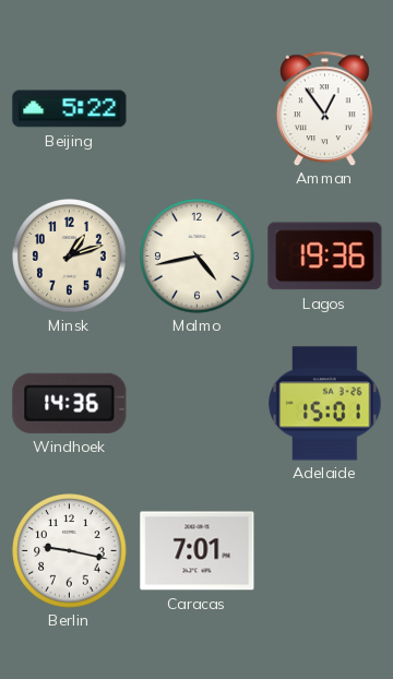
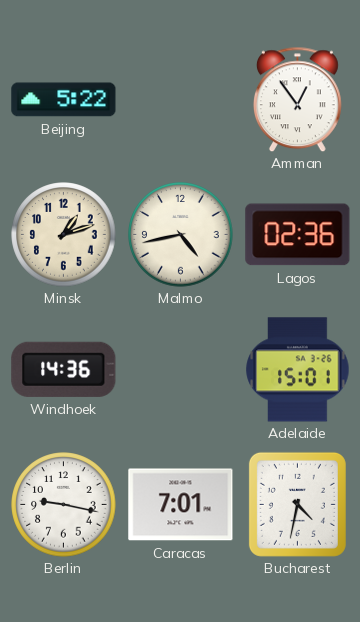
Lagos: 19:36 -> 02:36 (298, 235)
Bucharest: none -> 4:32 (297, 504)
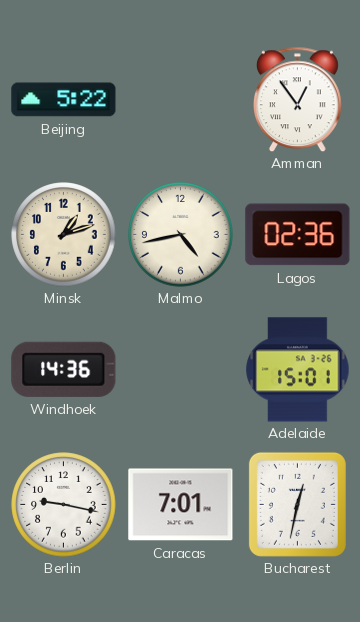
Bucharest: 4:32 -> 12:32 (297, 504)
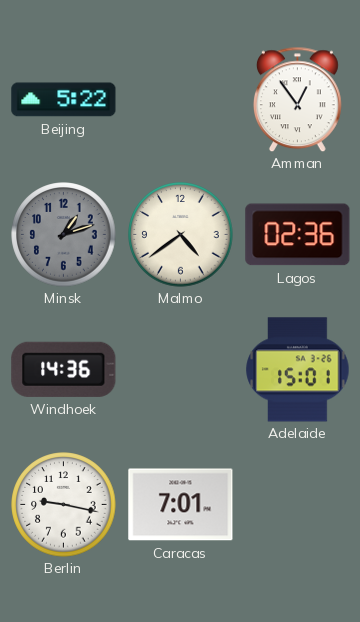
Minsk dial: cream -> grey (64, 235)
Malmo: 4:43 -> 4:39 (181, 235)
Bucharest: 12:32 -> none (297, 504)
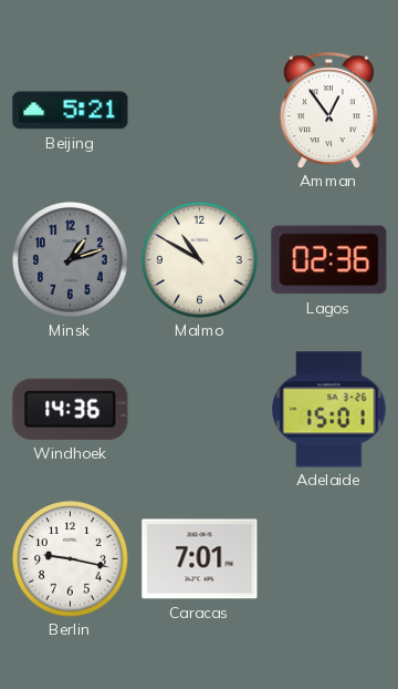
Beijing: 5:22 -> 5:21 (71, 111)
Malmo: 4:39 -> 10:50 (200, 260)
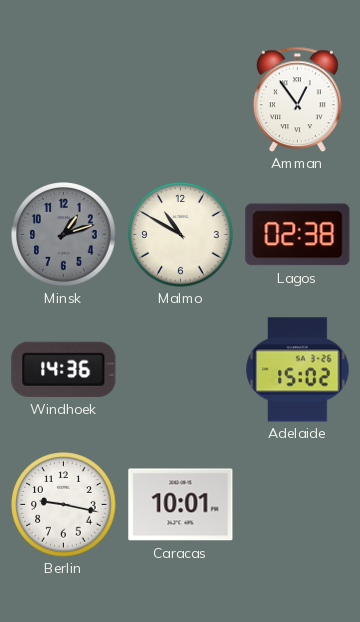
Beijing: 5:21 -> none (71, 111)
Lagos: 02:36 -> 02:38 (298, 235)
Adelaide: 15:01 -> 15:02 (298, 370)
Caracas: 7:01 -> 10:01 (181, 505)
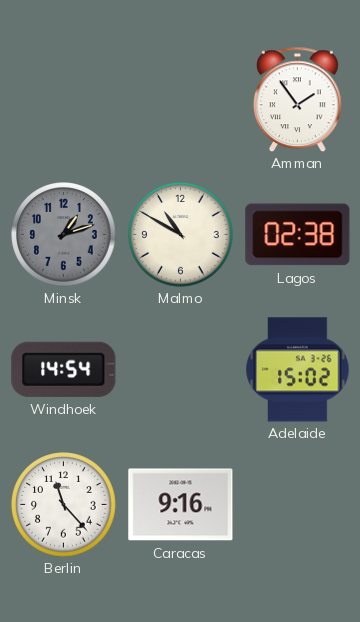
Amman: 12:54 -> 1:54 (297, 99)
Windhoek: 14:36 -> 14:54 (64, 369)
Berlin: 9:17 -> 11:23 (64, 505)
Caracas: 10:01 -> 9:16 (181, 505)
